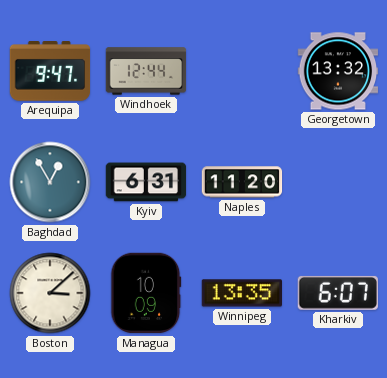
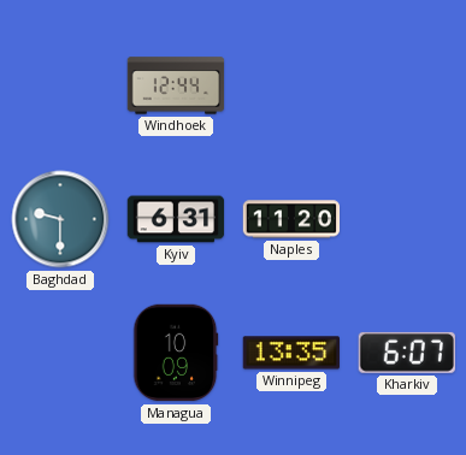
Arequipa: 9:47 -> none (50, 72)
Georgetown: 13:32 -> none (338, 71)
Baghdad: 12:55 -> 9:30 (60, 219)
Boston: 3:08 -> none (50, 293)
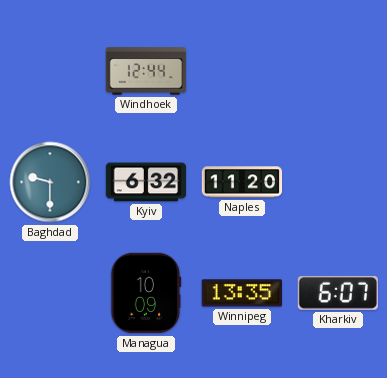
Kyiv: 6:31 -> 6:32 (146, 182)
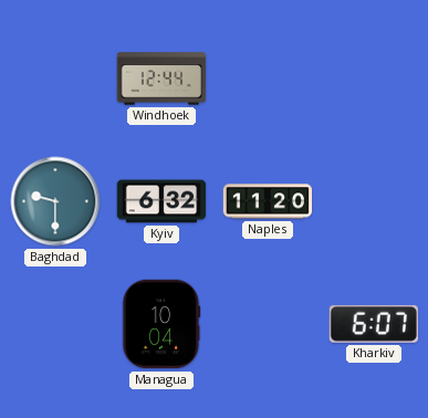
Managua: 10:09 -> 10:04 (161, 324)
Winnipeg: 13:35 -> none (241, 293)
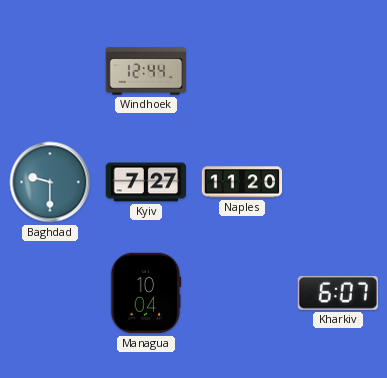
Kyiv: 6:32 -> 7:27 (146, 182)
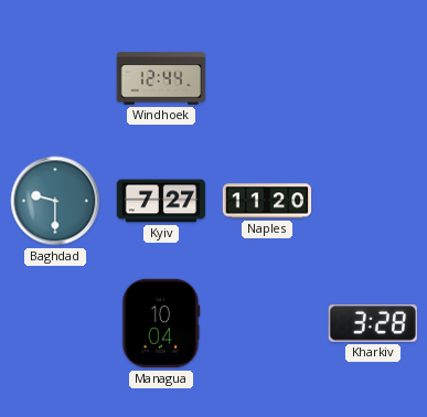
Kharkiv: 6:07 -> 3:28 (373, 323)
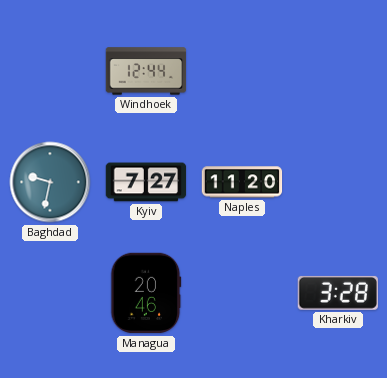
Baghdad: 9:30 -> 9:32 (50, 182)
Managua: 10:04 -> 20:46 (146, 293)
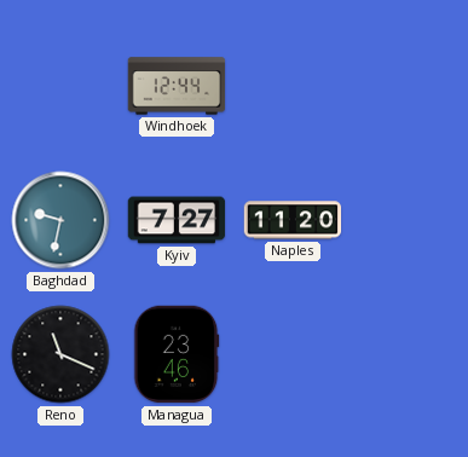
Reno: none -> 11:19 (60, 354)
Managua: 20:46 -> 23:46 (177, 354)
Kharkiv: 3:28 -> none (338, 293)
